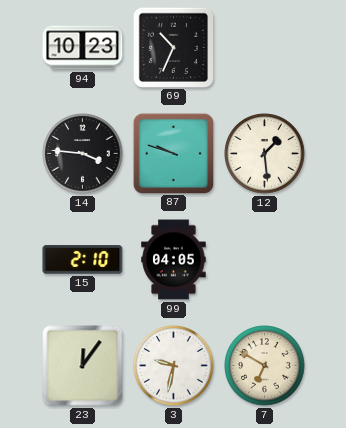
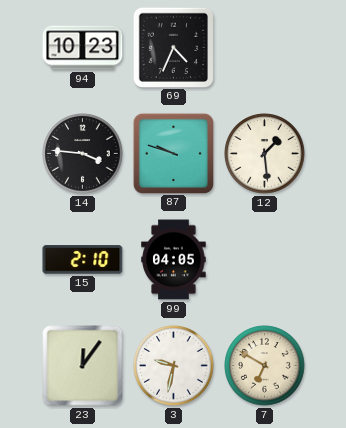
69: 10:34 -> 4:34 (173, 47)
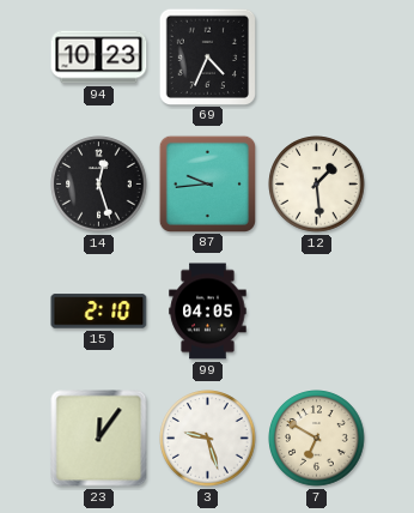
14: 3:46 -> 12:27 (99, 185)
87: 9:48 -> 9:44 (207, 183)
3: 9:32 -> 9:27 (208, 439)
